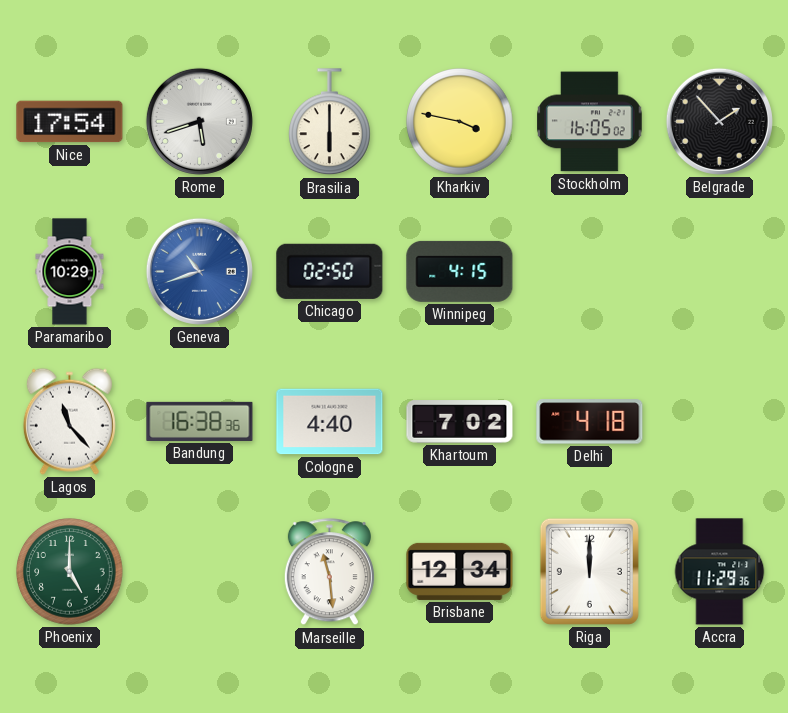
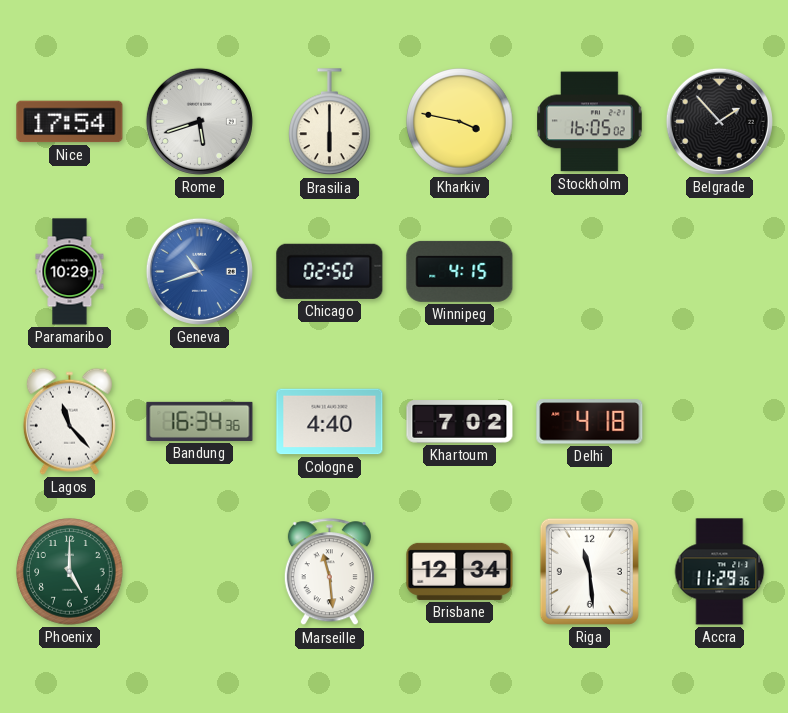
Bandung: 16:38 -> 16:34 (200, 421)
Riga: 12:00 -> 11:29 (589, 571)
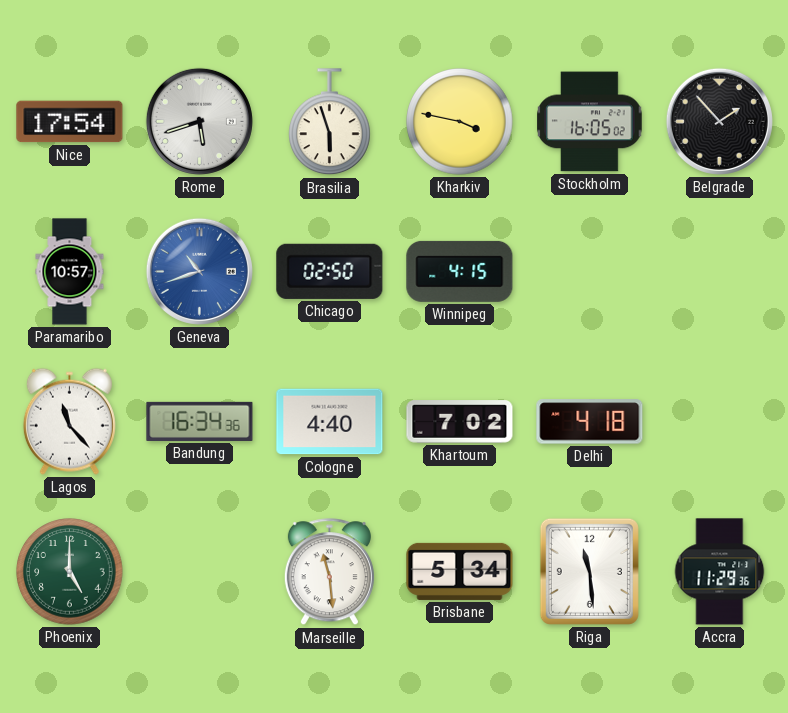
Brasilia: 6:00 -> 5:57 (330, 122)
Paramaribo: 10:29 -> 10:57 (70, 272)
Brisbane: 12:34 -> 5:34 (460, 571)
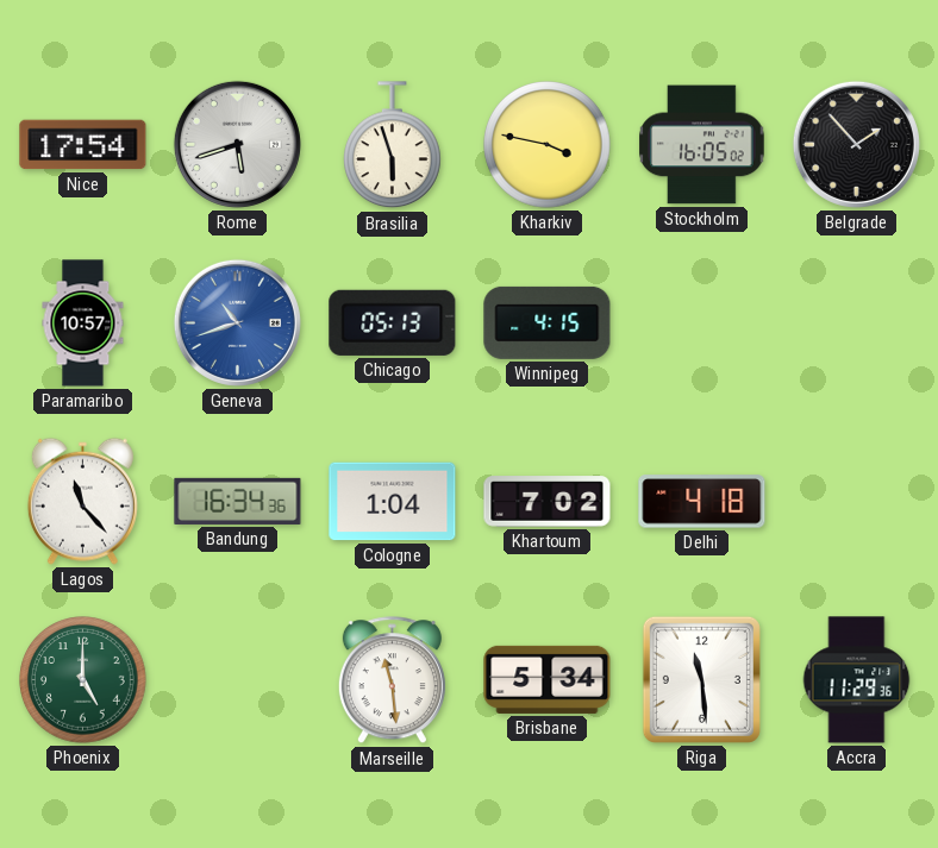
Chicago: 02:50 -> 05:13 (393, 322)
Cologne: 4:40 -> 1:04 (393, 502)
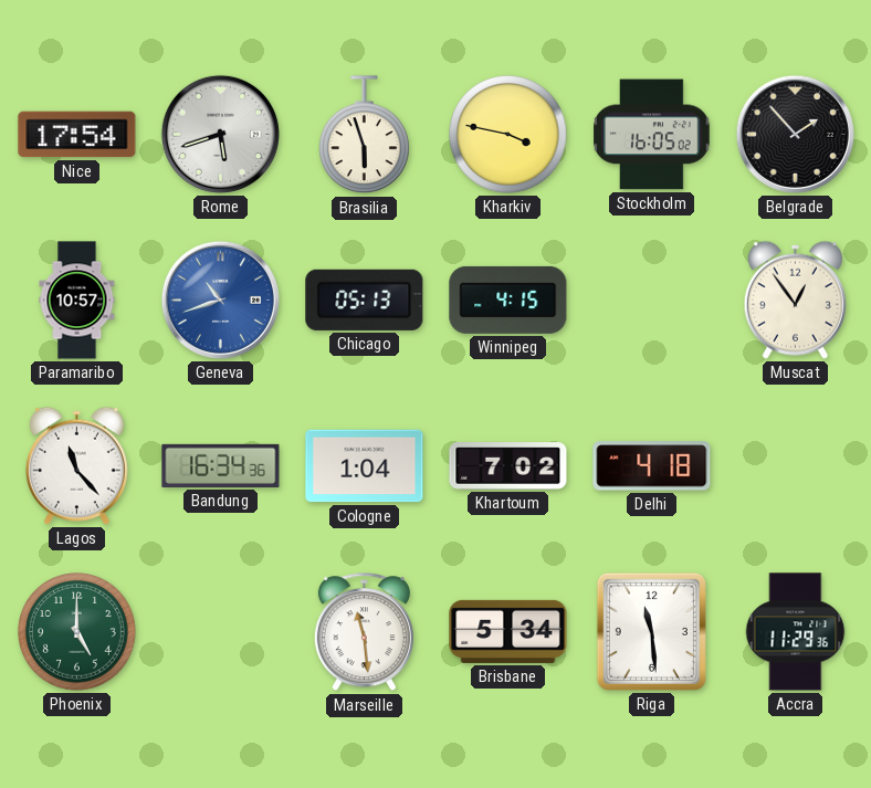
Muscat: none -> 12:54 (795, 300)
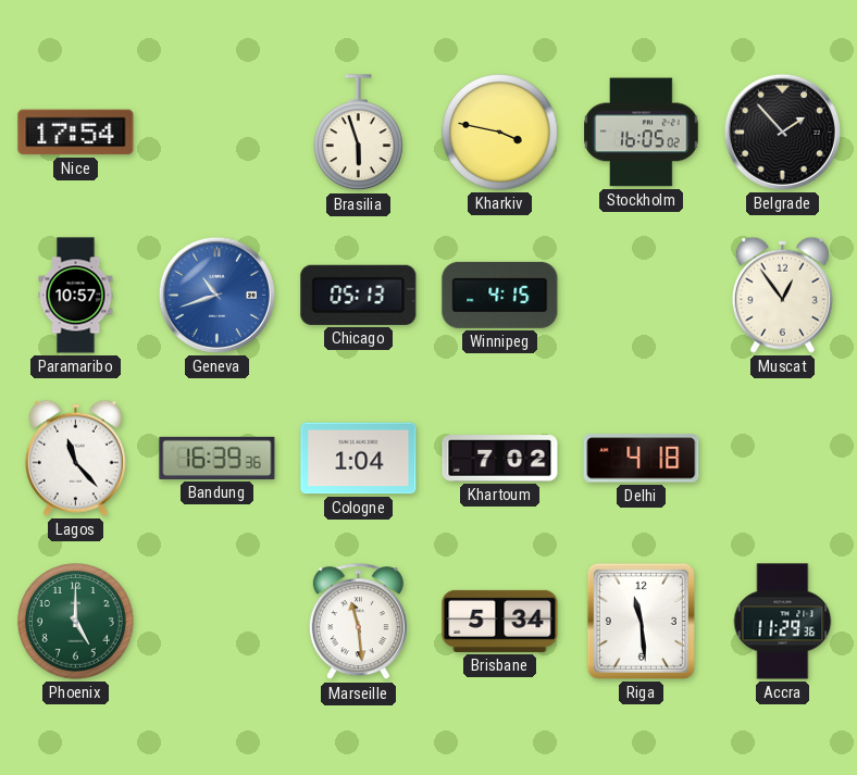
Rome: 5:42 -> none (220, 134)
Bandung: 16:34 -> 16:39 (218, 458)
